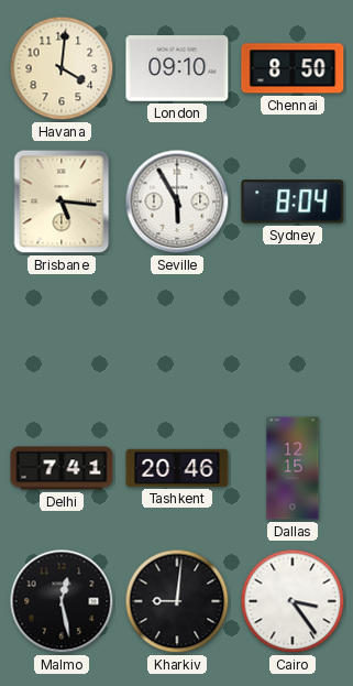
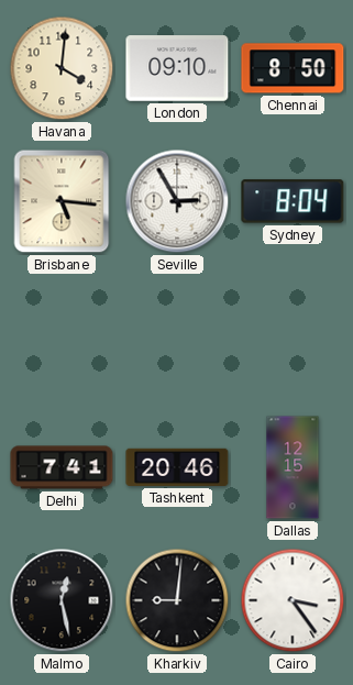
Seville: 5:55 -> 2:55 (177, 201)
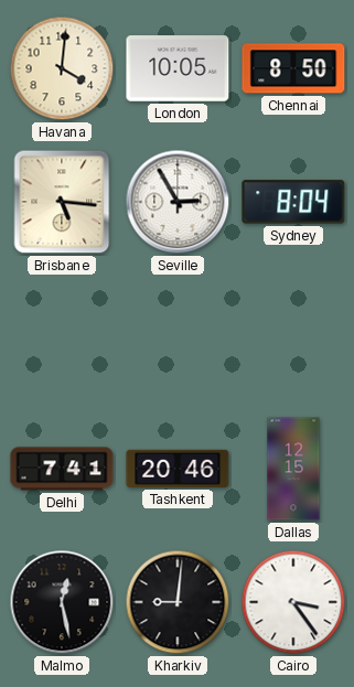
London: 09:10 -> 10:05 (178, 68)
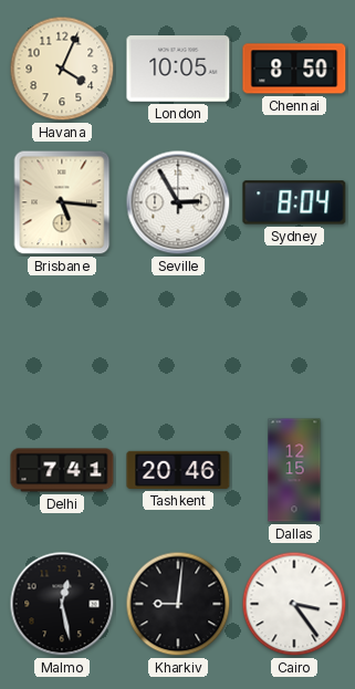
Havana: 4:01 -> 4:04 (62, 69)
